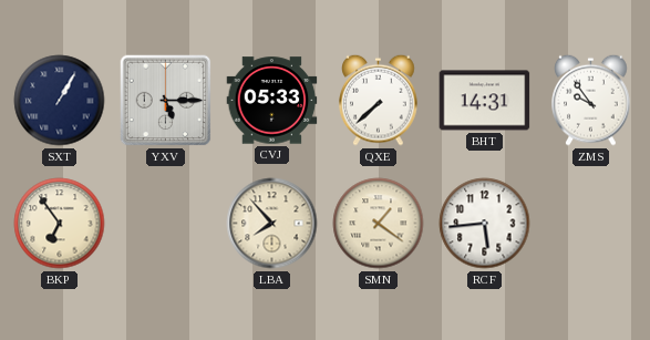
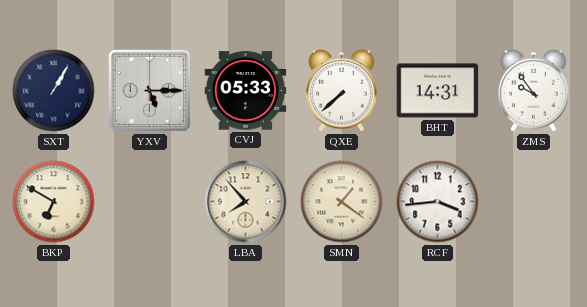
BKP: 6:54 -> 6:50 (54, 202)
RCF: 5:44 -> 3:44 (438, 202)
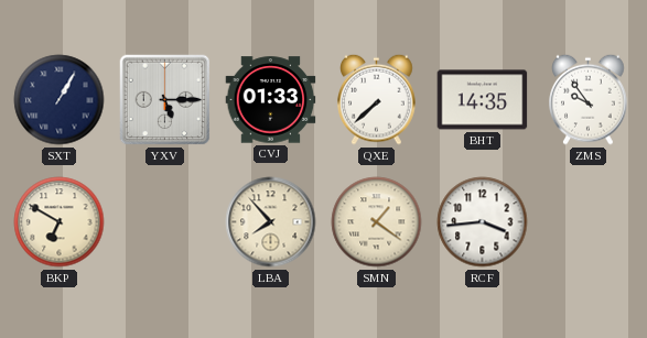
CVJ: 05:33 -> 01:33 (271, 100)
BHT: 14:31 -> 14:35 (483, 100)
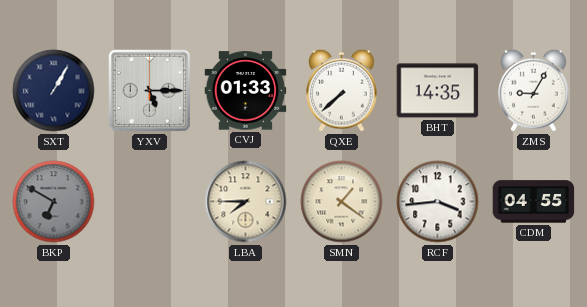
ZMS: 9:54 -> 9:05 (534, 90)
BKP dial: cream -> grey (54, 202)
LBA: 7:53 -> 7:45 (246, 202)
CDM: none -> 04:55 (534, 202)
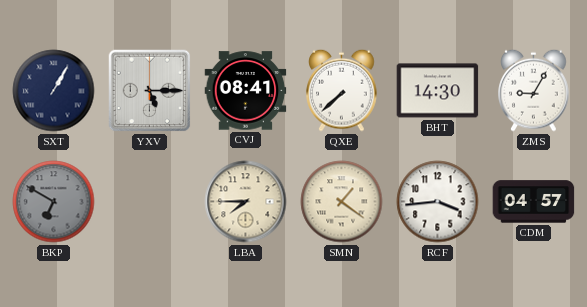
CVJ: 01:33 -> 08:41 (246, 91)
BHT: 14:35 -> 14:30 (438, 91)
CDM: 04:55 -> 04:57 (534, 202)
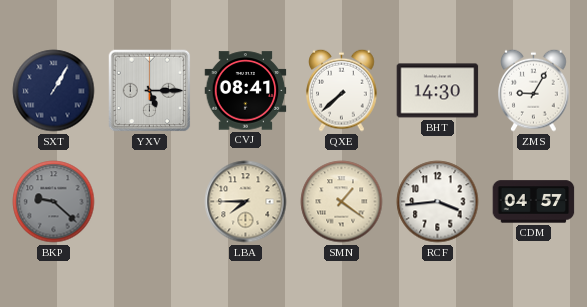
BKP: 6:50 -> 9:22 (54, 202)
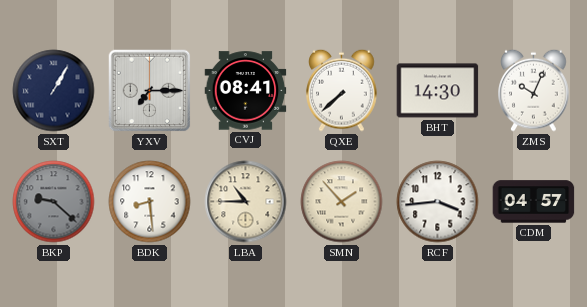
YXV: 5:15 -> 7:15 (150, 91)
ZMS: 9:05 -> 10:04 (534, 90)
BDK: none -> 8:29 (150, 202)
LBA: 7:45 -> 10:45 (246, 202)
SMN: 1:21 -> 1:53 (342, 202)
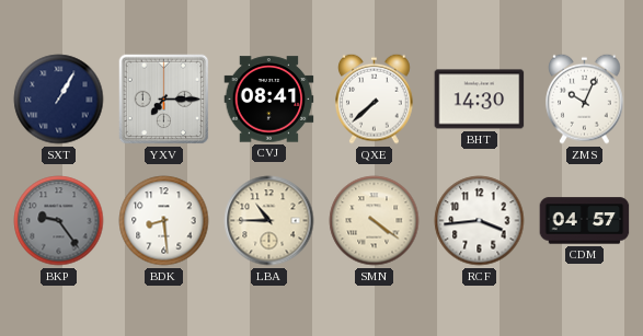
BKP: 9:22 -> 9:24 (59, 221)
SMN: 1:53 -> 4:21 (375, 221)
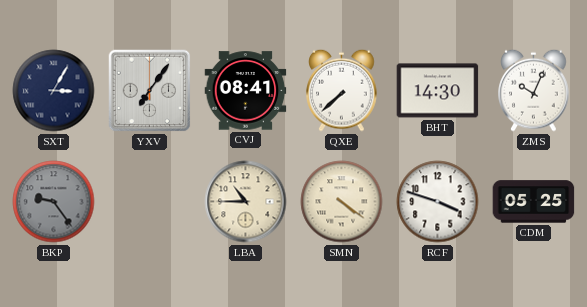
SXT: 1:05 -> 3:05 (54, 91)
YXV: 7:15 -> 7:06 (150, 91)
BDK: 8:29 -> none (164, 221)
RCF: 3:44 -> 3:48 (438, 202)
CDM: 04:57 -> 05:25 (534, 202)
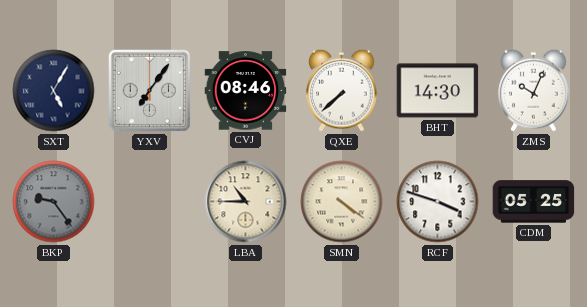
SXT: 3:05 -> 5:05 (54, 91)
CVJ: 08:41 -> 08:46 (246, 91)
